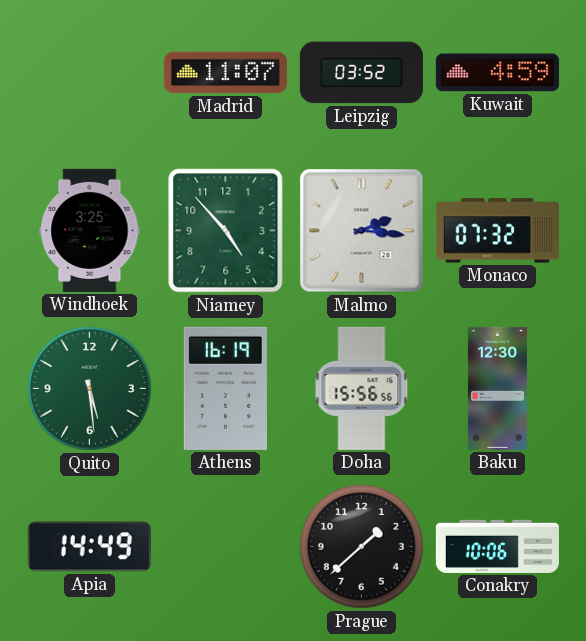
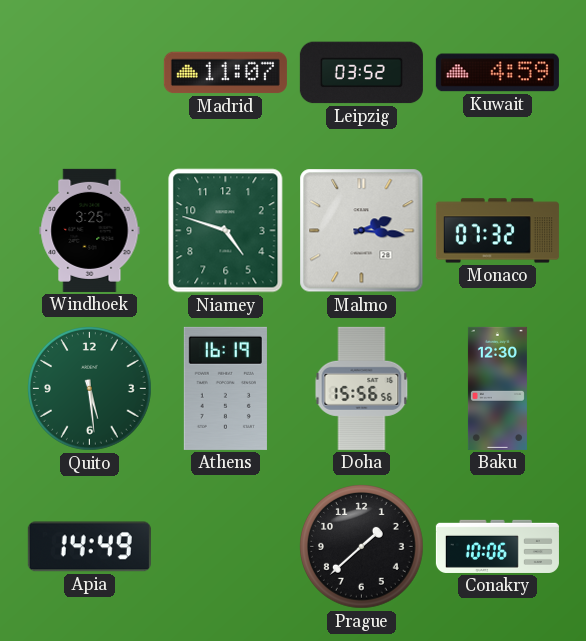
Niamey: 4:53 -> 4:48 (226, 231)
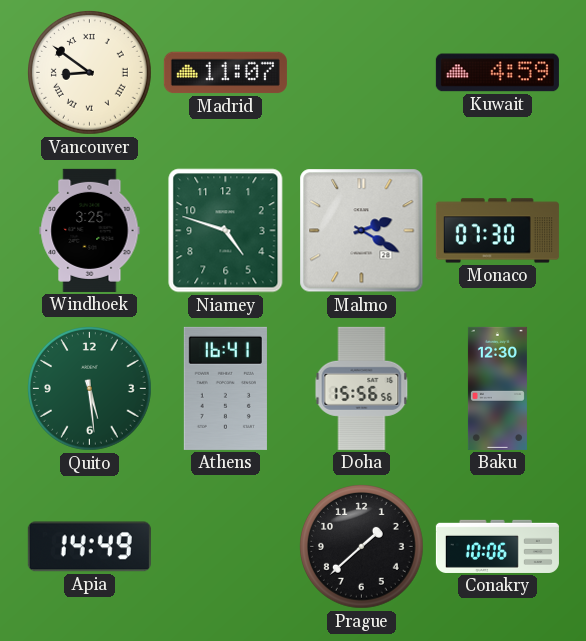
Vancouver: none -> 8:51 (90, 73)
Leipzig: 03:52 -> none (361, 73)
Malmo: 2:16 -> 2:20 (362, 231)
Monaco: 07:32 -> 07:30 (497, 231)
Athens: 16:19 -> 16:41 (225, 388)
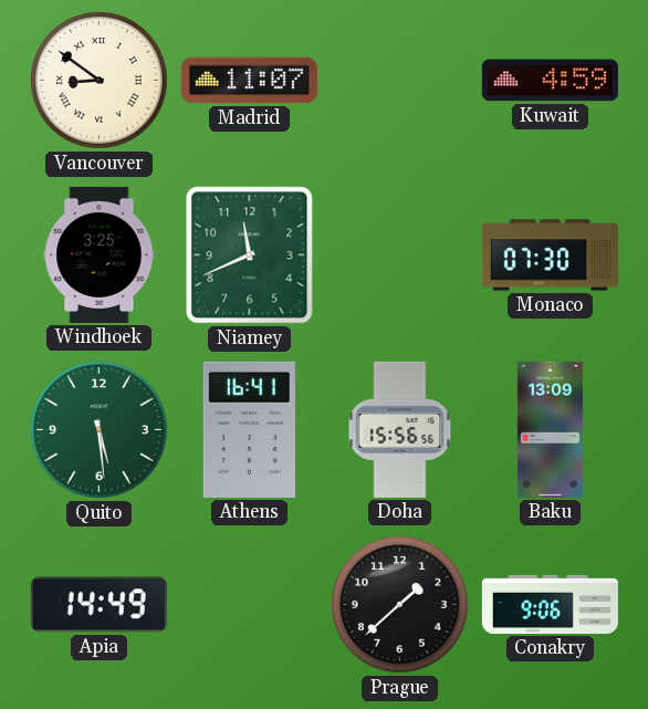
Niamey: 4:48 -> 11:41 (250, 256)
Malmo: 2:20 -> none (362, 231)
Baku: 12:30 -> 13:09 (550, 429)
Conakry: 10:06 -> 9:06 (550, 604)
